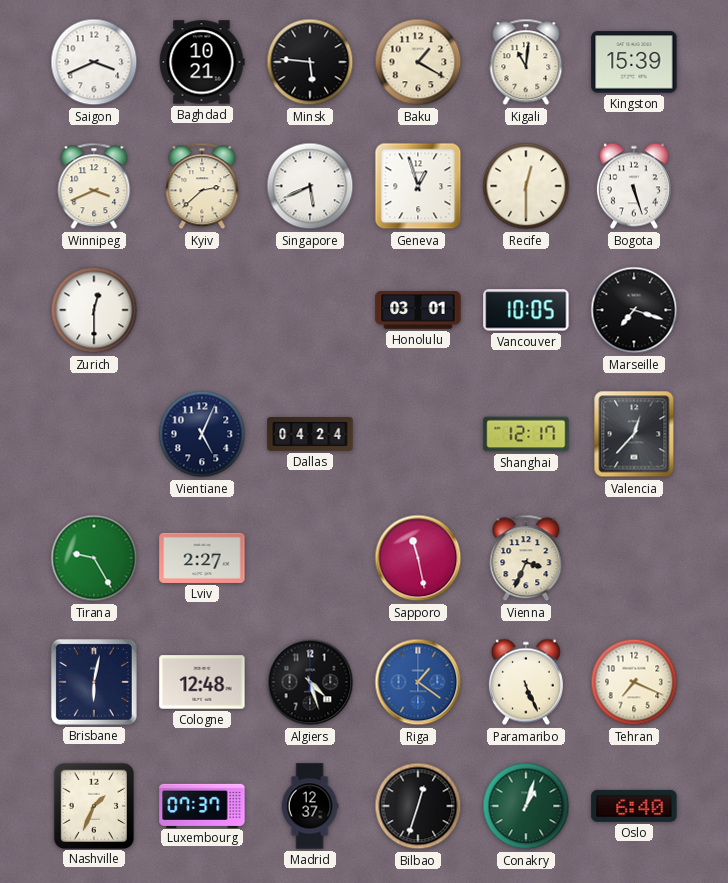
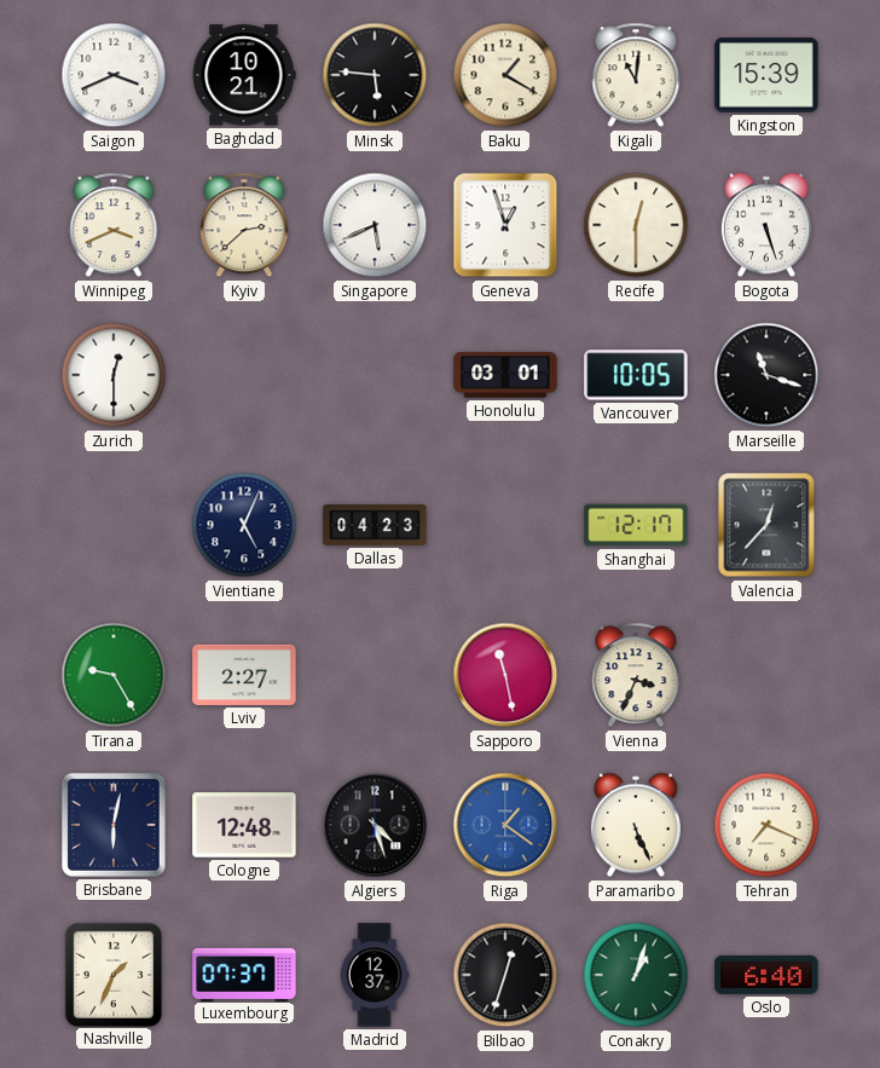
Marseille: 7:18 -> 11:18 (766, 375)
Dallas: 04:24 -> 04:23 (375, 526)
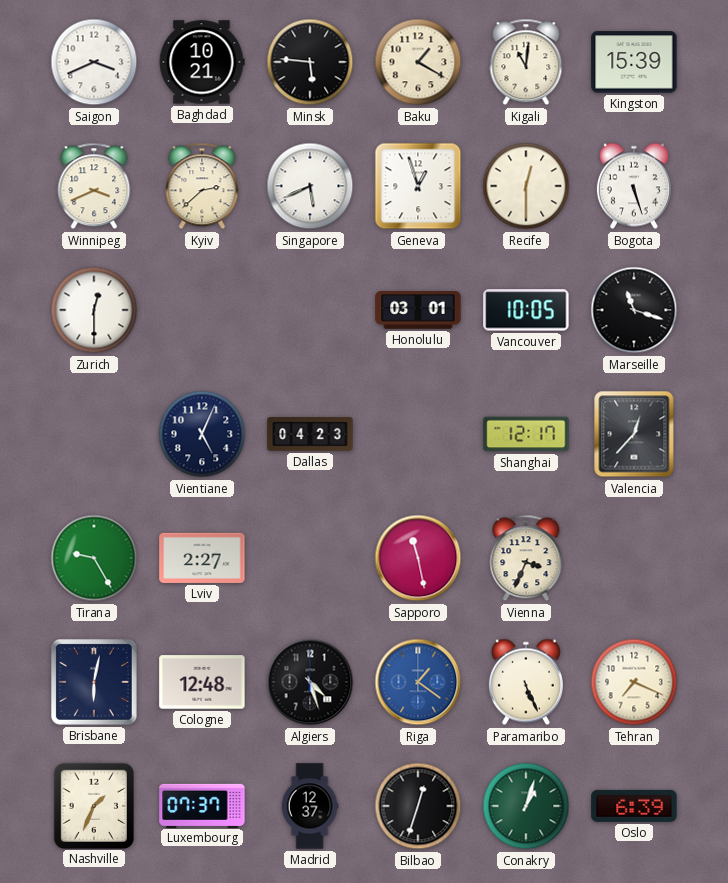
Oslo: 6:40 -> 6:39 (634, 806)
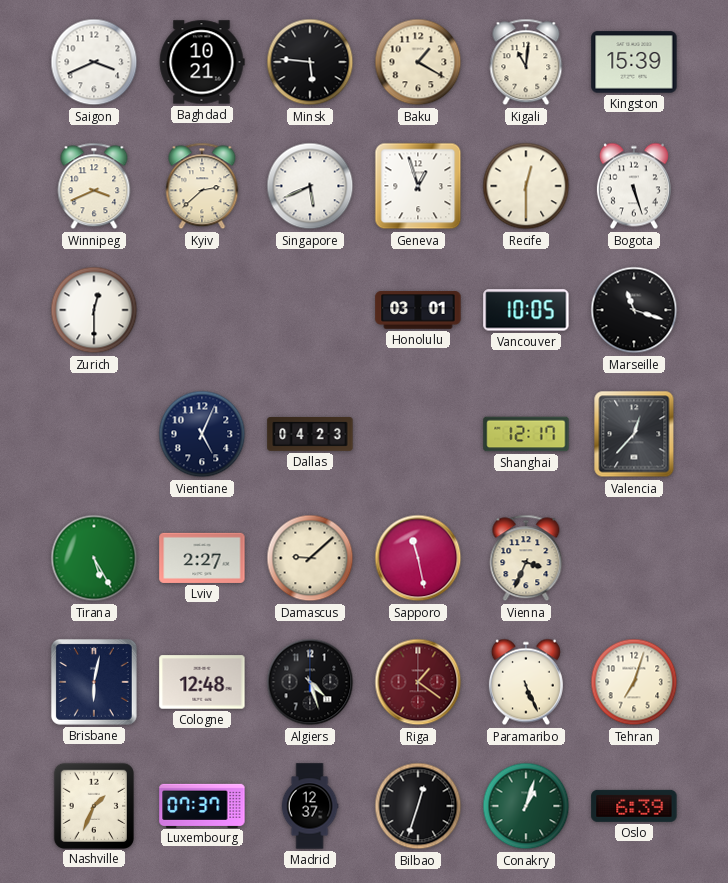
Tirana: 9:25 -> 5:25 (94, 558)
Damascus: none -> 9:08 (310, 558)
Riga dial: blue -> burgundy (418, 682)
Tehran: 7:19 -> 7:03 (634, 682)
